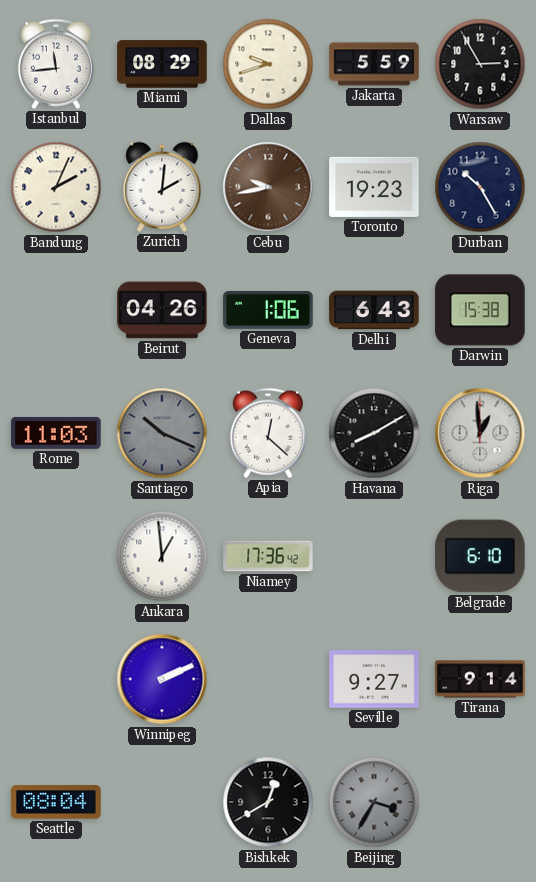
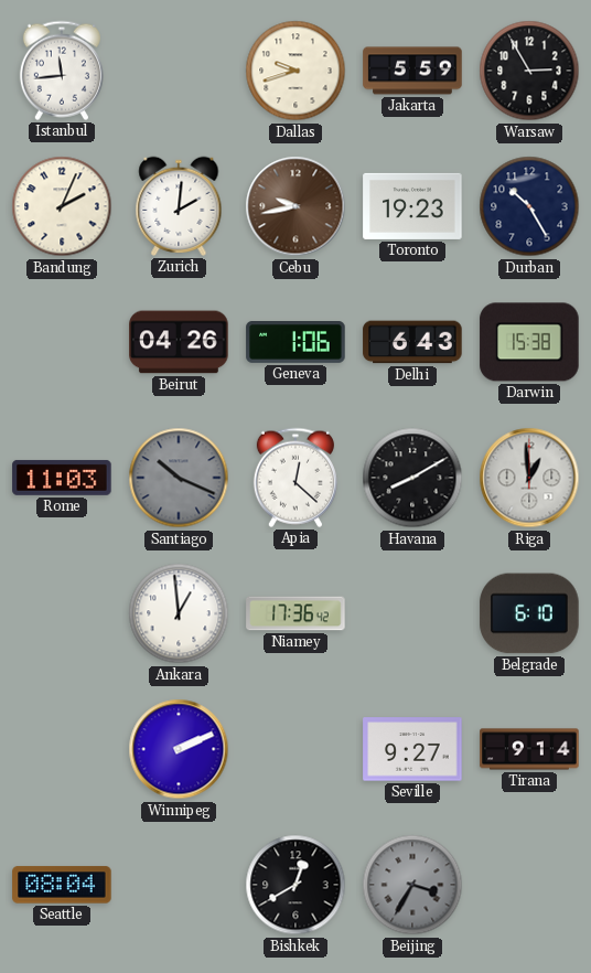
Miami: 08:29 -> none (162, 64)
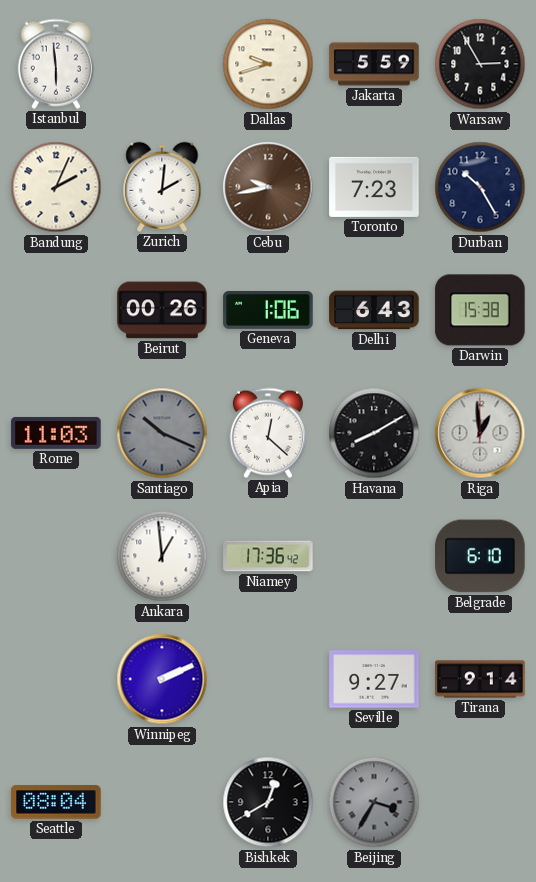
Istanbul: 11:44 -> 5:59 (56, 64)
Toronto: 19:23 -> 7:23 (374, 187)
Beirut: 04:26 -> 00:26 (162, 310)
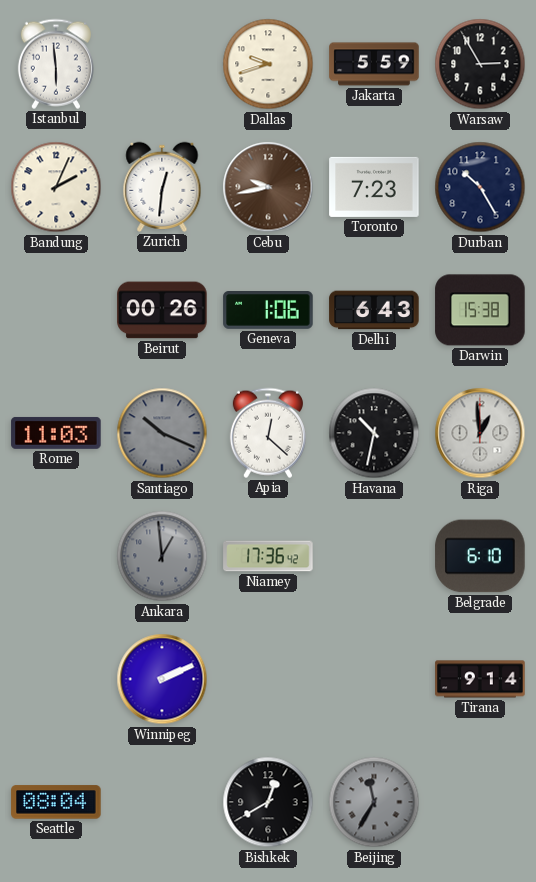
Zurich: 2:01 -> 12:31 (162, 187)
Havana: 8:10 -> 10:32 (374, 433)
Ankara dial: white -> grey (162, 556)
Seville: 9:27 -> none (374, 679)
Beijing: 3:35 -> 11:35 (374, 802)
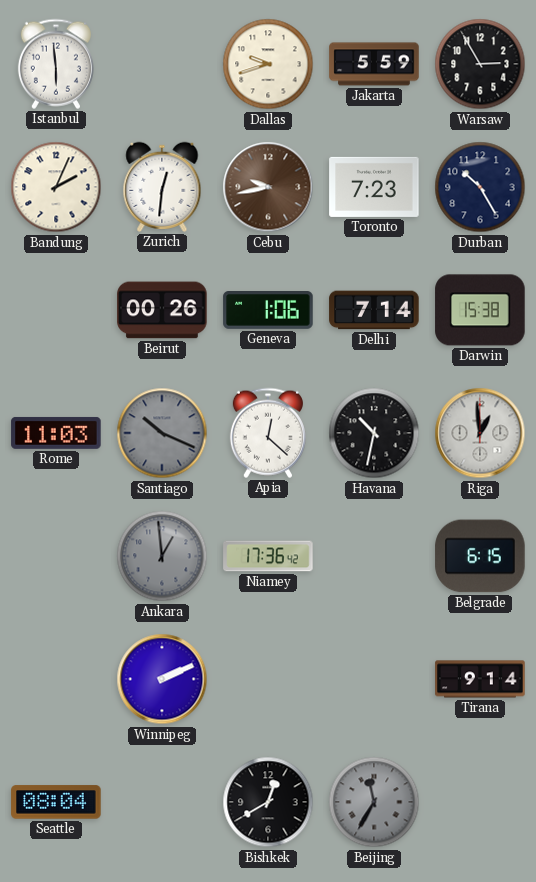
Delhi: 6:43 -> 7:14 (374, 310)
Belgrade: 6:10 -> 6:15 (480, 556)
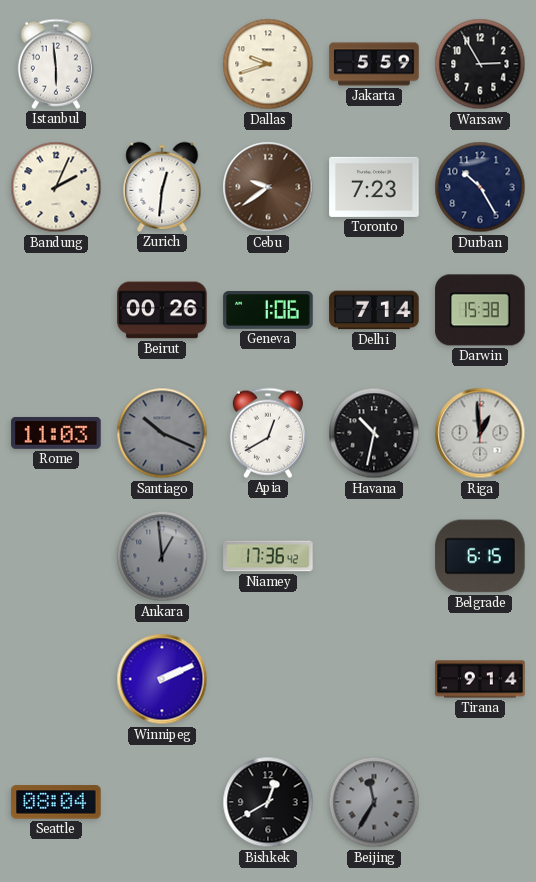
Cebu: 9:43 -> 9:39 (268, 187)
Apia: 12:22 -> 12:40 (268, 433)
